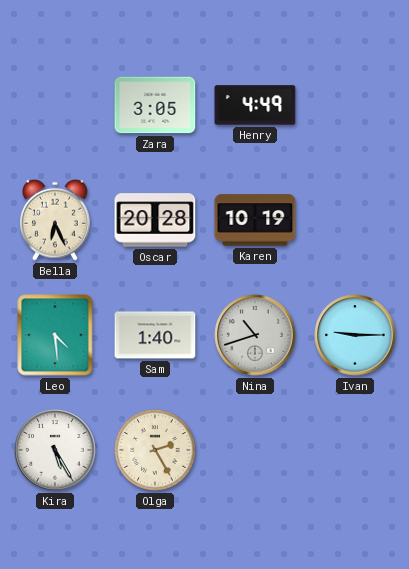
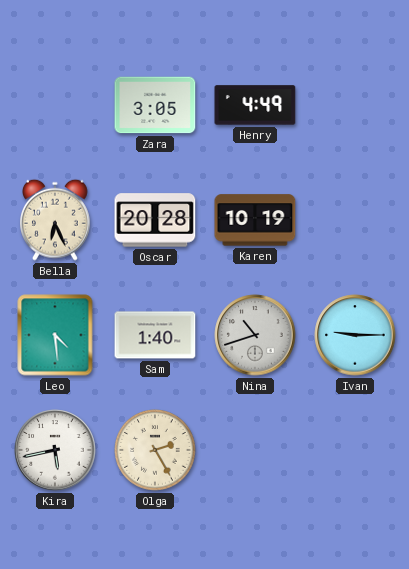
Kira: 5:25 -> 5:43 (55, 450)
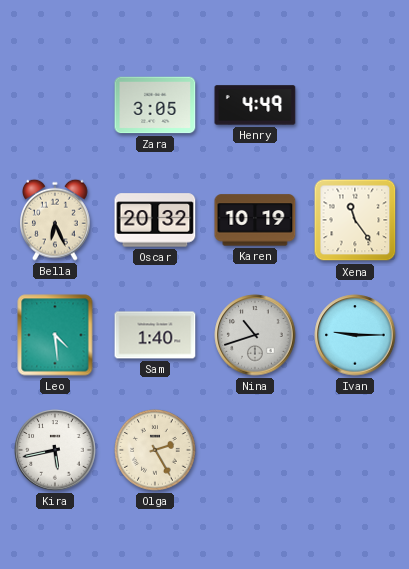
Oscar: 20:28 -> 20:32 (155, 220)
Xena: none -> 11:24 (355, 220)
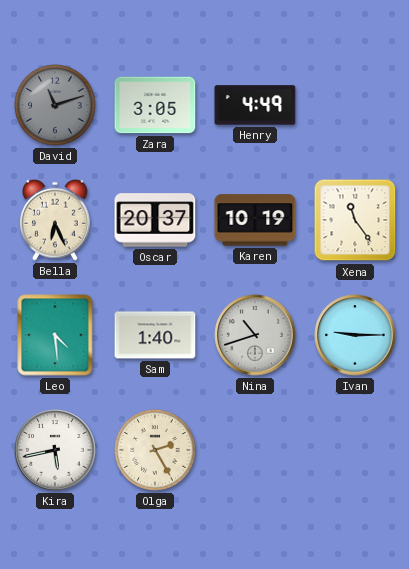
David: none -> 11:12 (55, 105)
Oscar: 20:32 -> 20:37 (155, 220)
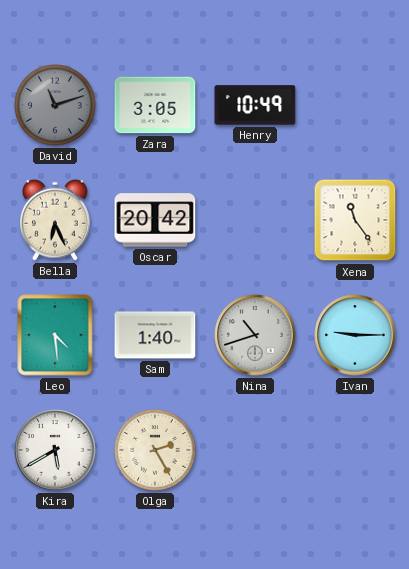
Henry: 4:49 -> 10:49 (255, 105)
Oscar: 20:37 -> 20:42 (155, 220)
Karen: 10:19 -> none (255, 220)
Kira: 5:43 -> 5:40 (55, 450)
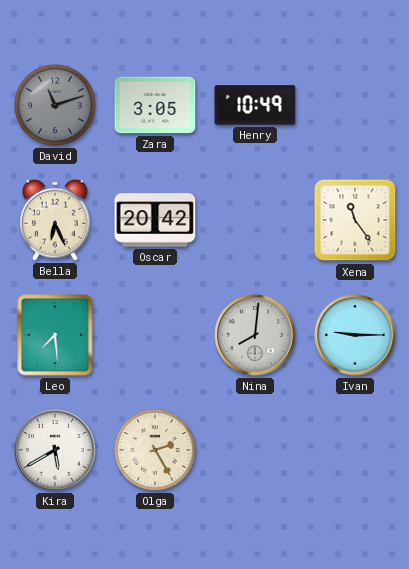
Leo: 4:29 -> 7:29 (55, 335)
Sam: 1:40 -> none (155, 335)
Nina: 10:42 -> 8:01 (255, 335)
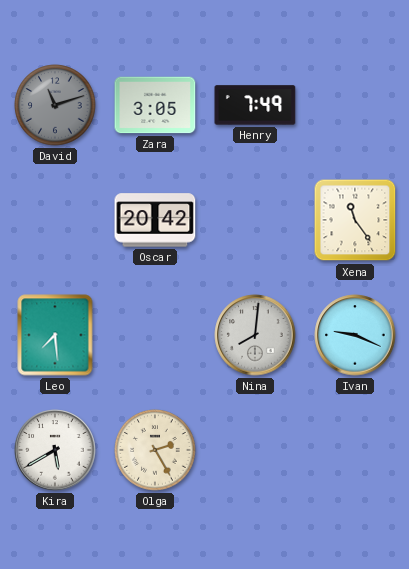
Henry: 10:49 -> 7:49 (255, 105)
Bella: 6:26 -> none (56, 220)
Ivan: 9:15 -> 9:19 (355, 335)
